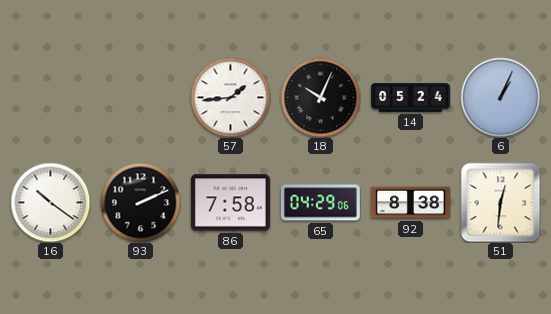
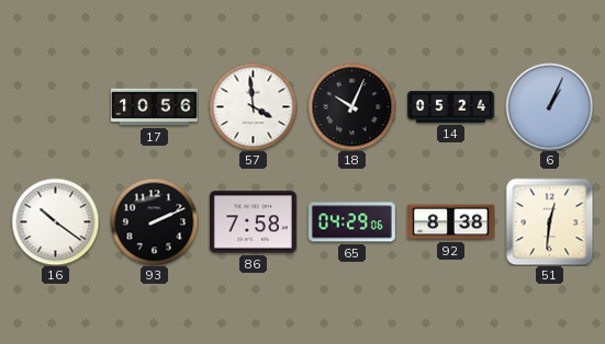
17: none -> 10:56 (154, 107)
57: 1:44 -> 3:59 (253, 106)
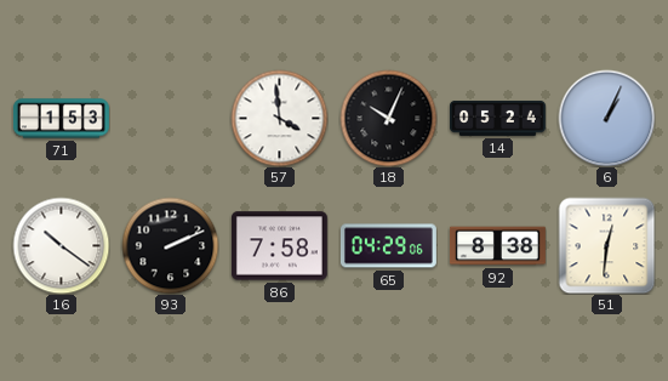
71: none -> 1:53 (61, 119)
17: 10:56 -> none (154, 107)
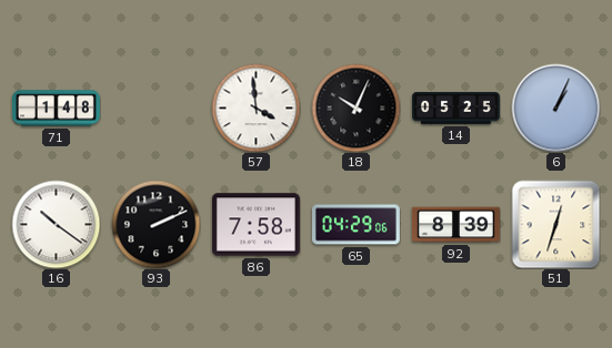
71: 1:53 -> 1:48 (56, 109)
14: 05:24 -> 05:25 (457, 108)
92: 8:38 -> 8:39 (455, 225)
51: 12:31 -> 12:33 (555, 224)
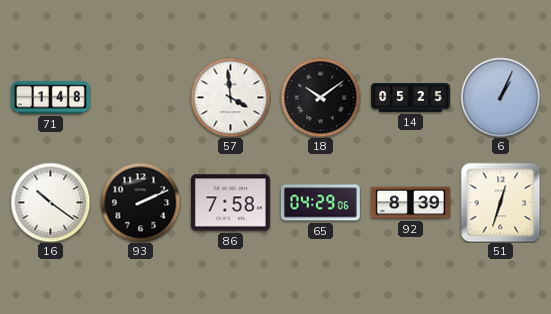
18: 10:04 -> 10:09 (320, 97)
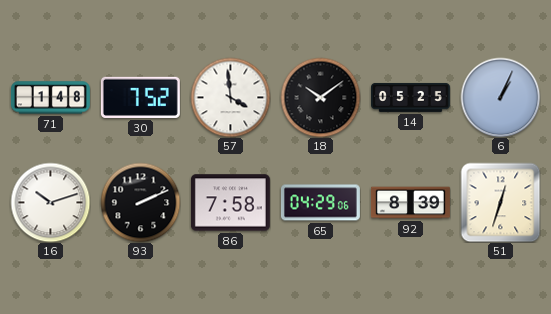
30: none -> 7:52 (140, 97)
16: 10:21 -> 10:12 (50, 202)
